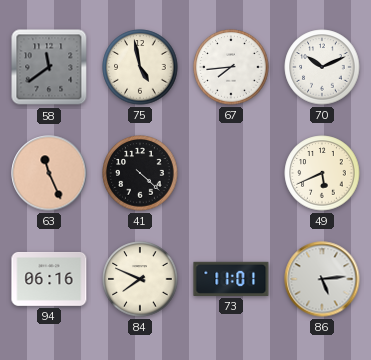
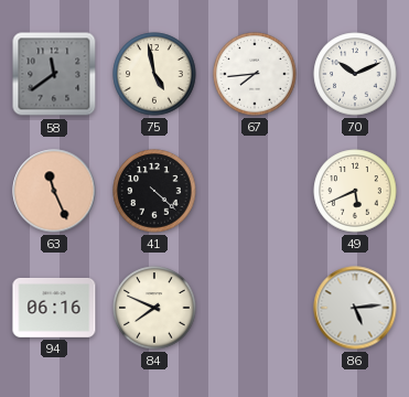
73: 11:01 -> none (231, 279)
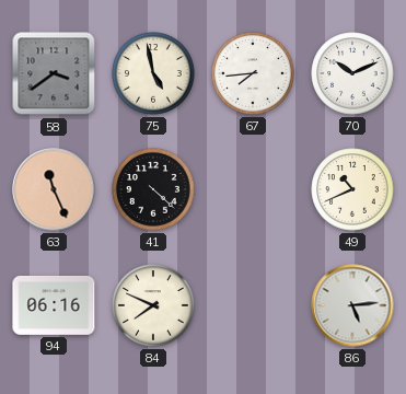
58: 11:39 -> 3:39 (54, 73)
49: 5:41 -> 10:41 (352, 189)
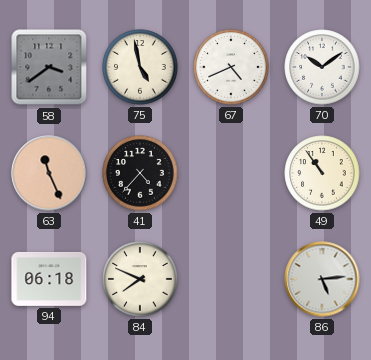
67: 7:44 -> 4:41 (231, 67)
70: 10:11 -> 10:09 (322, 67)
41: 4:22 -> 4:37 (140, 173)
49: 10:41 -> 10:54 (322, 173)
94: 06:16 -> 06:18 (49, 279)
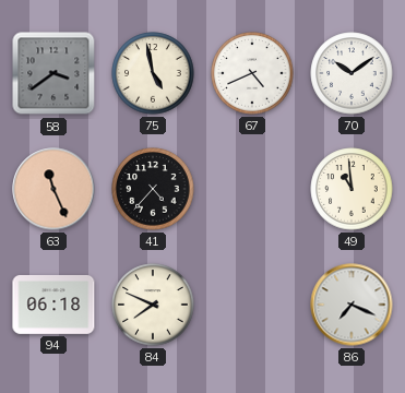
49: 10:54 -> 10:59 (352, 189)
86: 5:14 -> 7:19 (352, 305)
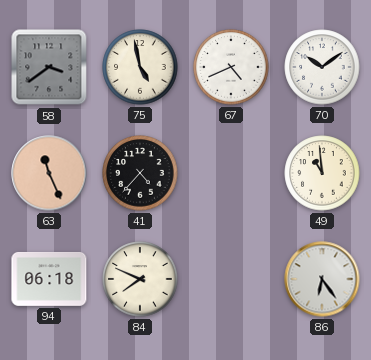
86: 7:19 -> 6:24 (322, 279)
